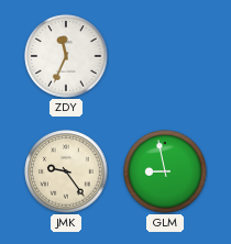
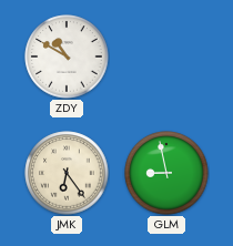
ZDY: 11:34 -> 10:50 (67, 57)
JMK: 9:24 -> 6:24 (67, 173)
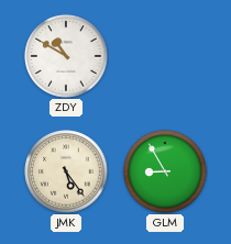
JMK: 6:24 -> 5:24 (66, 171)
GLM: 8:58 -> 8:55 (165, 171)
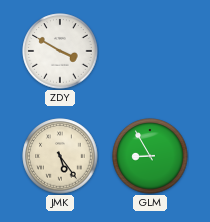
ZDY: 10:50 -> 3:50 (60, 51)
